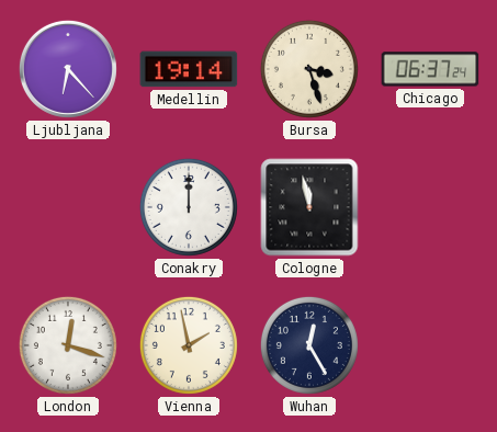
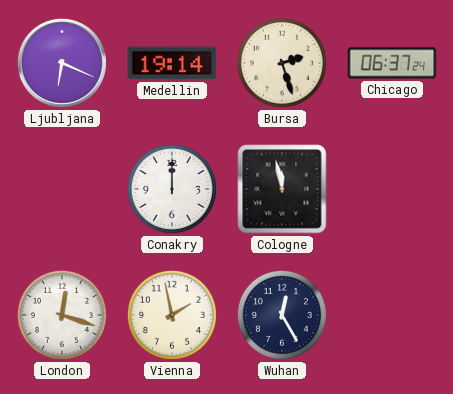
Ljubljana: 6:23 -> 6:19 (62, 63)
Bursa: 3:27 -> 2:27 (282, 63)
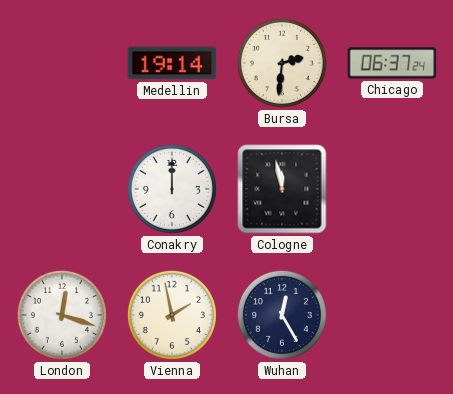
Ljubljana: 6:19 -> none (62, 63)
Bursa: 2:27 -> 2:31 (282, 63)
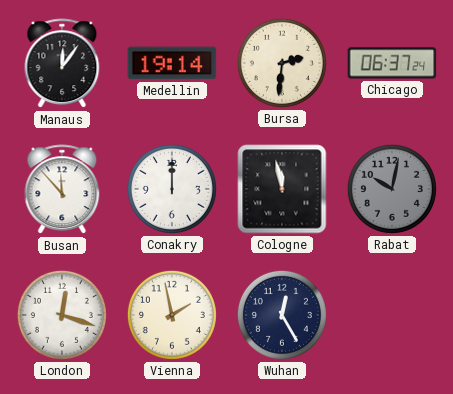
Manaus: none -> 12:06 (62, 64)
Busan: none -> 11:53 (62, 190)
Rabat: none -> 10:02 (392, 189)
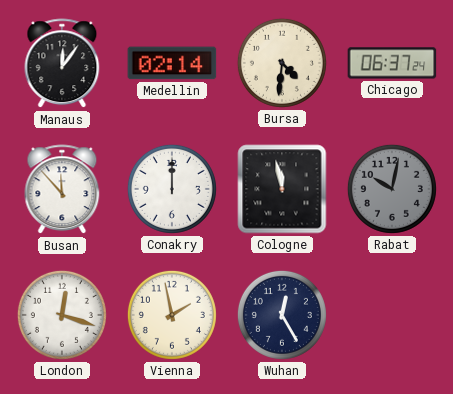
Medellin: 19:14 -> 02:14 (172, 63)
Bursa: 2:31 -> 4:31 (282, 63)
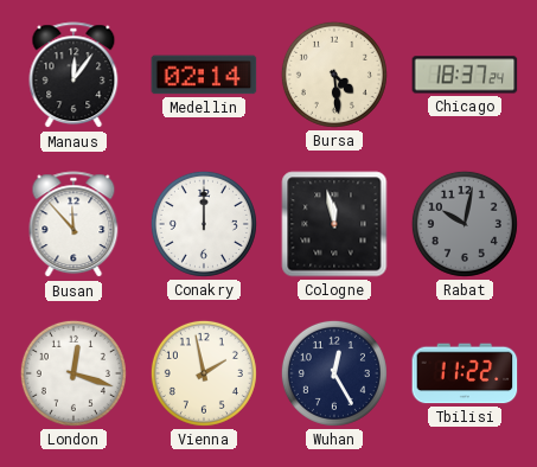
Bursa: 4:31 -> 4:29 (334, 75)
Chicago: 06:37 -> 18:37 (465, 75)
Tbilisi: none -> 11:22 (465, 373)
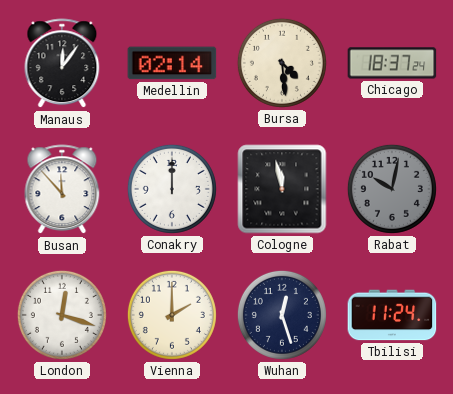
Vienna: 1:58 -> 2:00 (172, 315)
Wuhan: 12:25 -> 12:27 (282, 315)
Tbilisi: 11:22 -> 11:24 (392, 315)
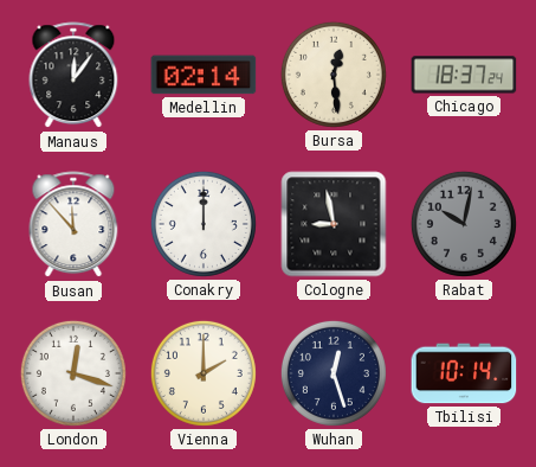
Bursa: 4:29 -> 12:29 (334, 75)
Cologne: 11:58 -> 8:58 (334, 224)
Tbilisi: 11:24 -> 10:14 (464, 373)
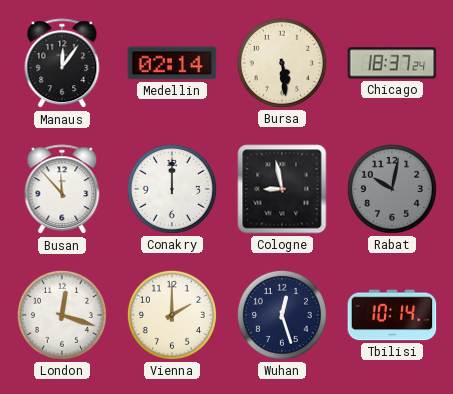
Bursa: 12:29 -> 5:29 (282, 63)
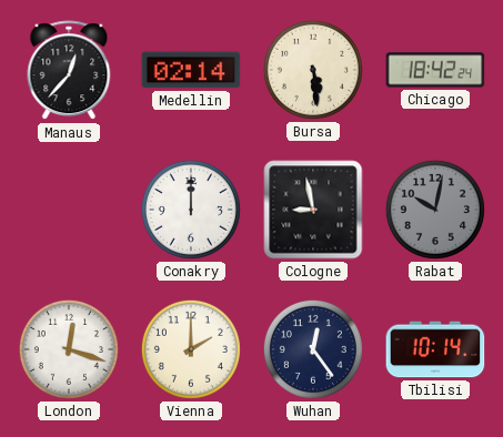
Manaus: 12:06 -> 12:37 (69, 71)
Chicago: 18:37 -> 18:42 (435, 70)
Busan: 11:53 -> none (62, 190)
Wuhan: 12:27 -> 12:24 (313, 349)
